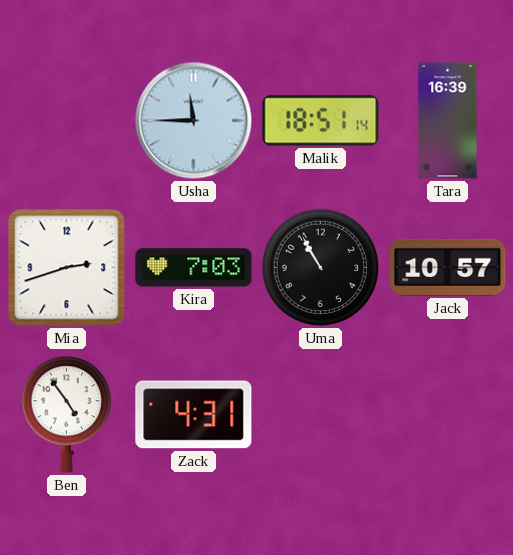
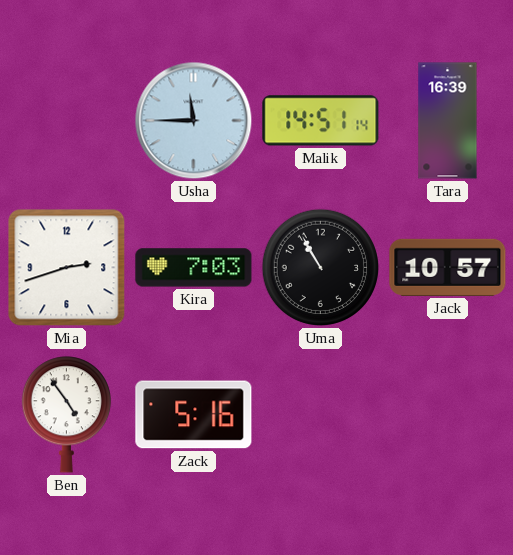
Malik: 18:51 -> 14:51 (321, 121)
Zack: 4:31 -> 5:16 (194, 415)
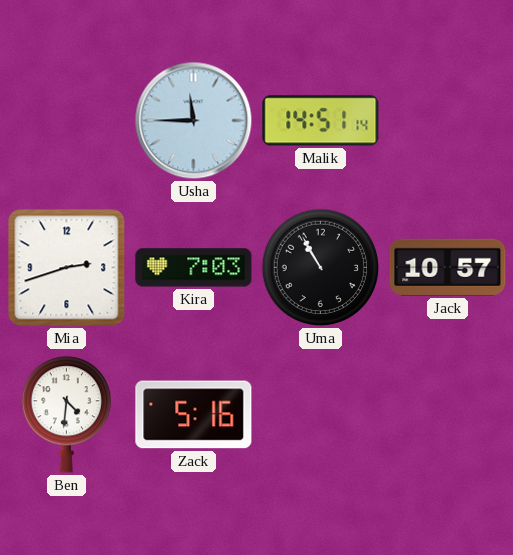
Tara: 16:39 -> none (448, 121)
Ben: 4:54 -> 4:31 (66, 415)
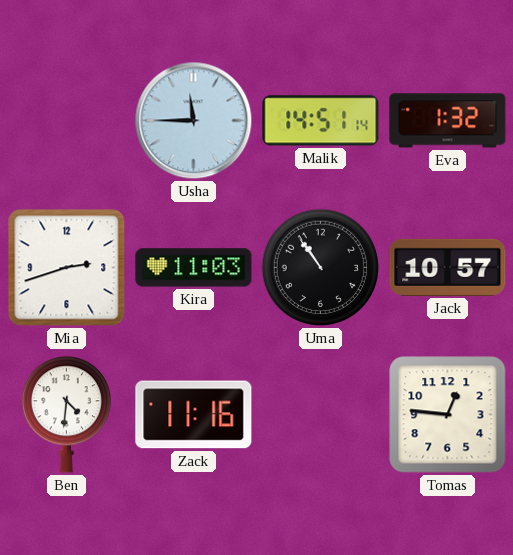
Eva: none -> 1:32 (448, 121)
Kira: 7:03 -> 11:03 (194, 268)
Uma: 10:55 -> 10:54 (321, 268)
Zack: 5:16 -> 11:16 (194, 415)
Tomas: none -> 12:46 (448, 415)
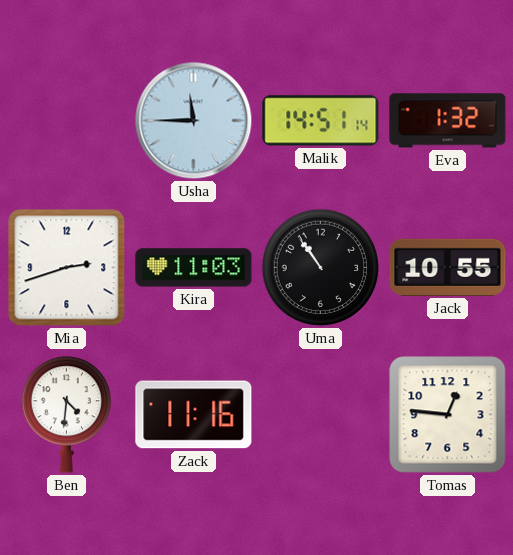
Jack: 10:57 -> 10:55 (448, 267)
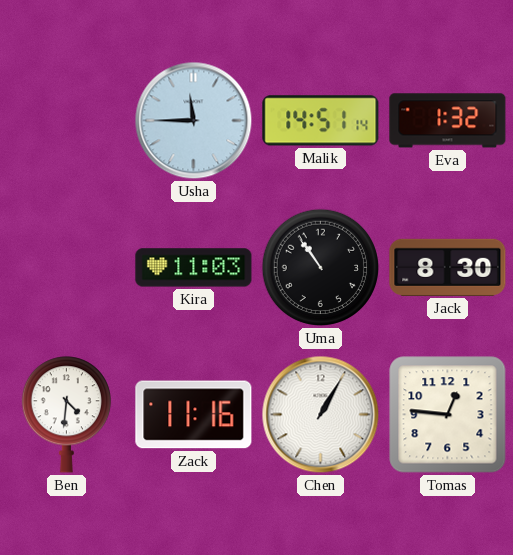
Mia: 2:42 -> none (67, 268)
Jack: 10:55 -> 8:30 (448, 267)
Chen: none -> 1:05 (321, 415)
